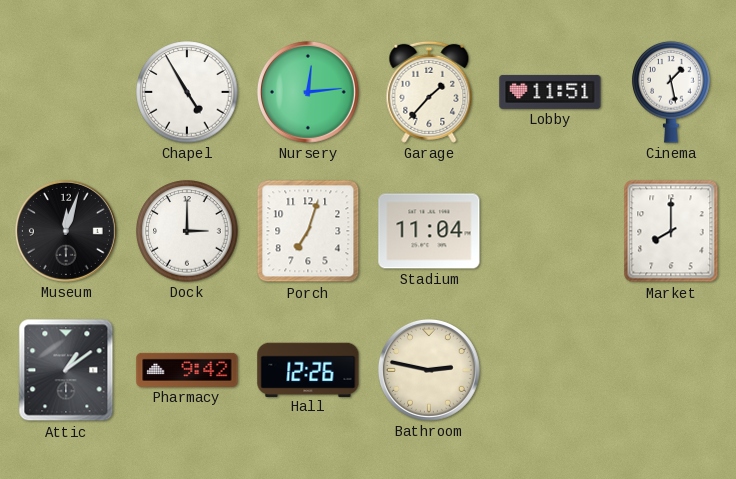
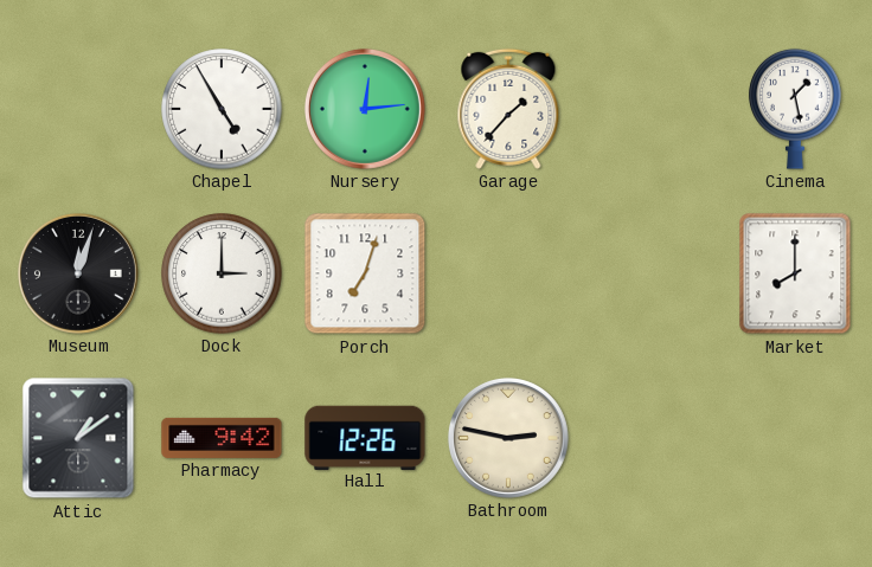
Lobby: 11:51 -> none (550, 92)
Stadium: 11:04 -> none (429, 231)
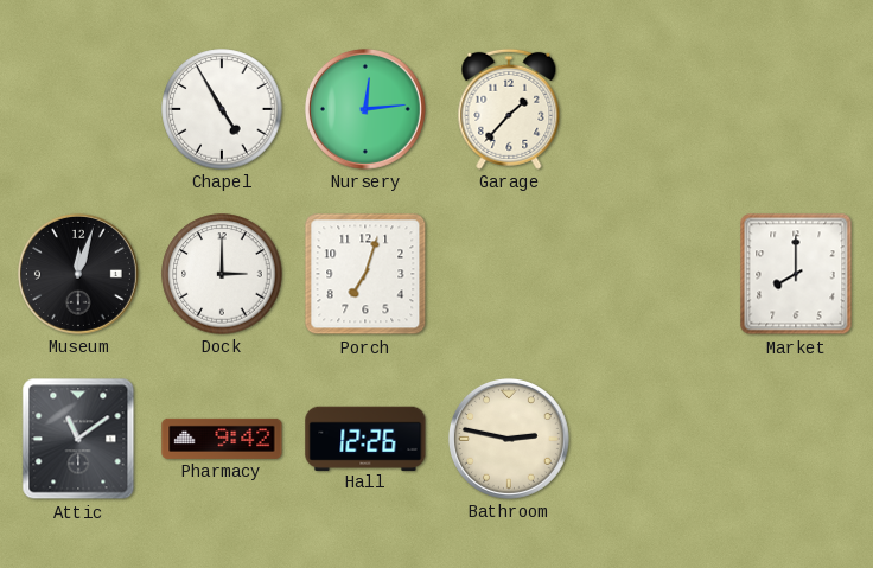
Cinema: 1:28 -> none (795, 109)
Attic: 1:09 -> 11:09 (78, 439)
